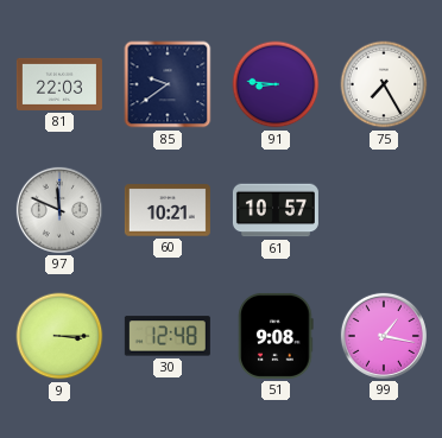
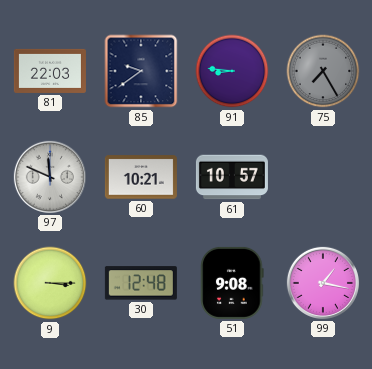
75 dial: white -> grey (323, 71)
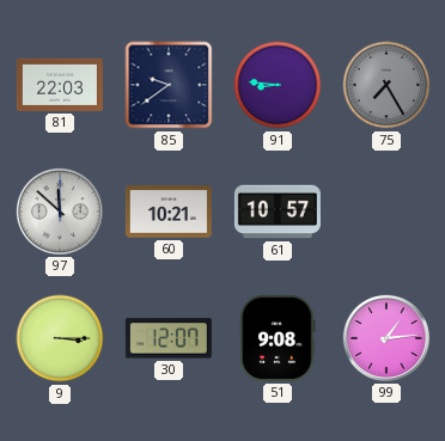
97: 11:49 -> 11:52 (60, 212)
30: 12:48 -> 12:07 (169, 338)
99: 1:17 -> 1:14 (386, 338)
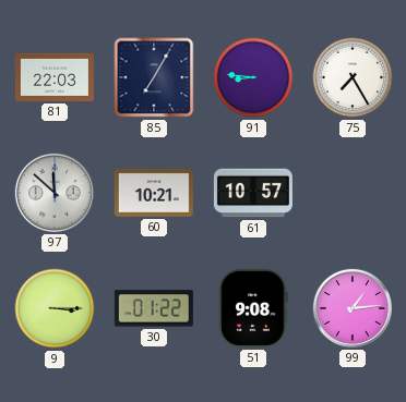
85: 9:39 -> 7:05 (154, 77)
75 dial: grey -> white (353, 77)
30: 12:07 -> 01:22 (154, 308)
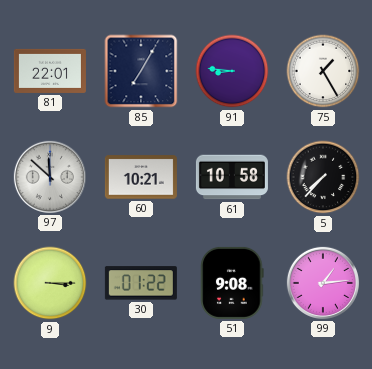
81: 22:03 -> 22:01 (50, 71)
75: 7:25 -> 1:25 (323, 71)
61: 10:57 -> 10:58 (232, 177)
5: none -> 7:37 (323, 177)
